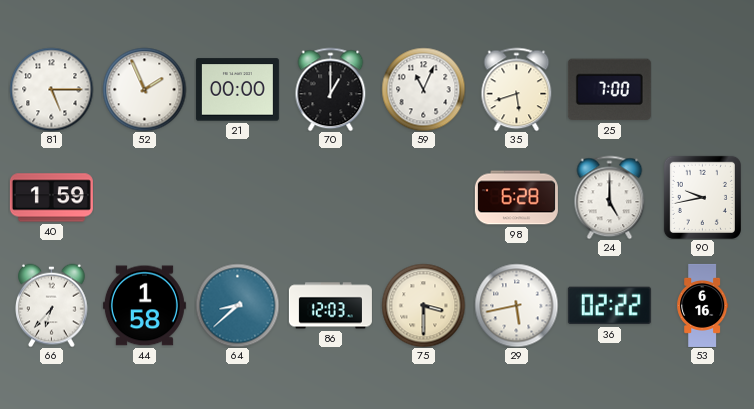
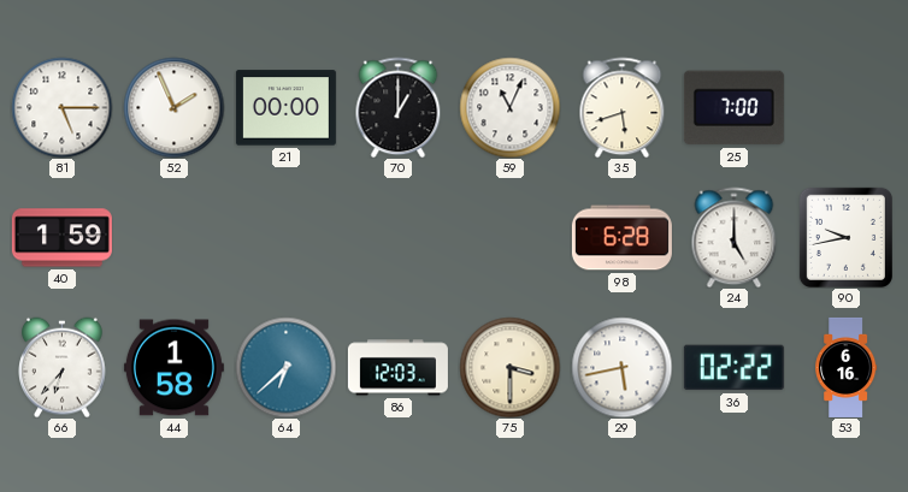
64: 8:38 -> 6:38 (285, 367)
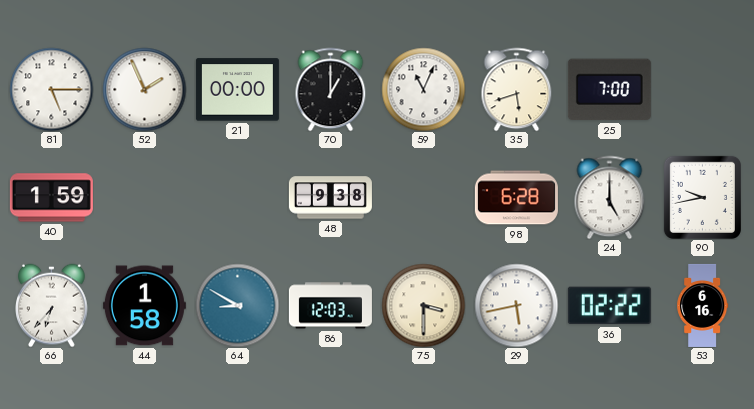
48: none -> 9:38 (330, 198)
64: 6:38 -> 8:50 (237, 305)
